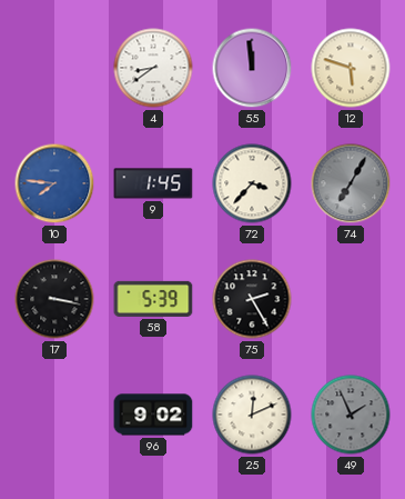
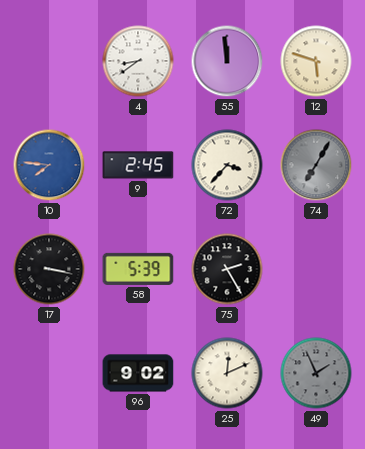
9: 1:45 -> 2:45 (138, 165)
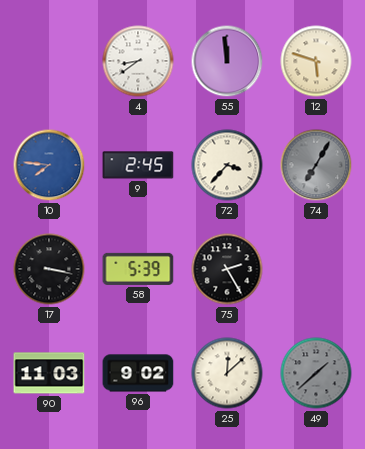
90: none -> 11:03 (49, 373)
25: 12:11 -> 12:08 (227, 373)
49: 1:56 -> 1:38 (316, 373)
